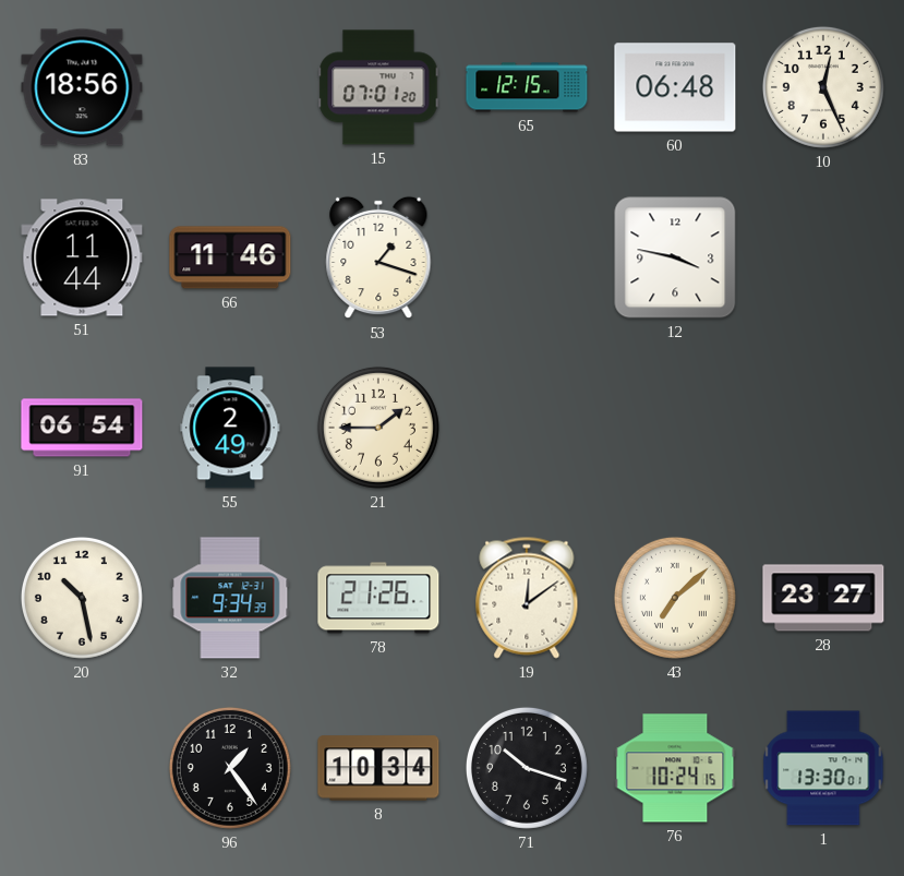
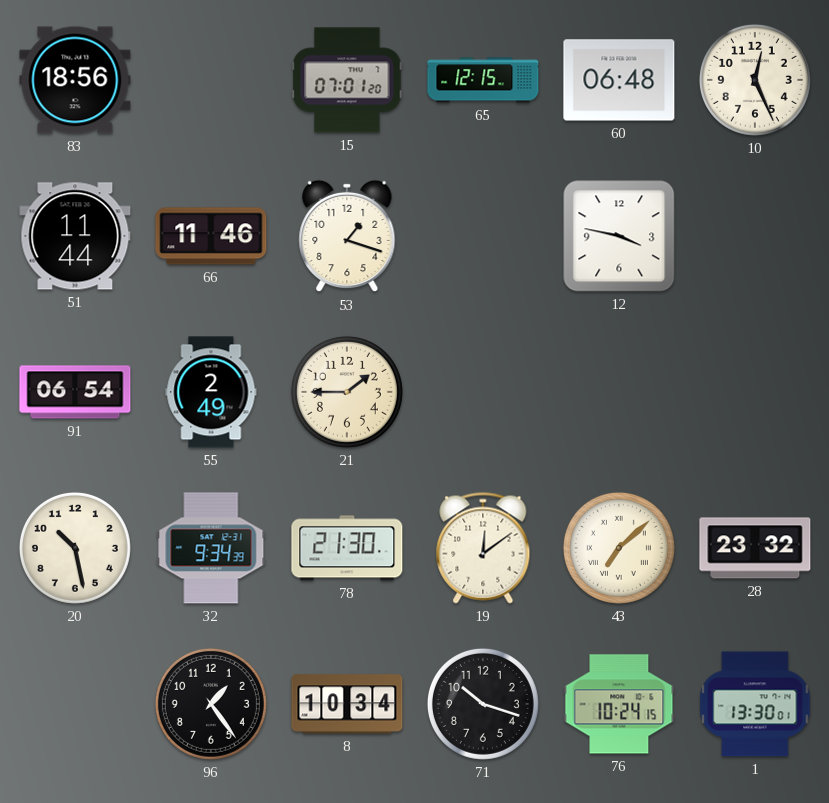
78: 21:26 -> 21:30 (347, 548)
28: 23:27 -> 23:32 (755, 548)
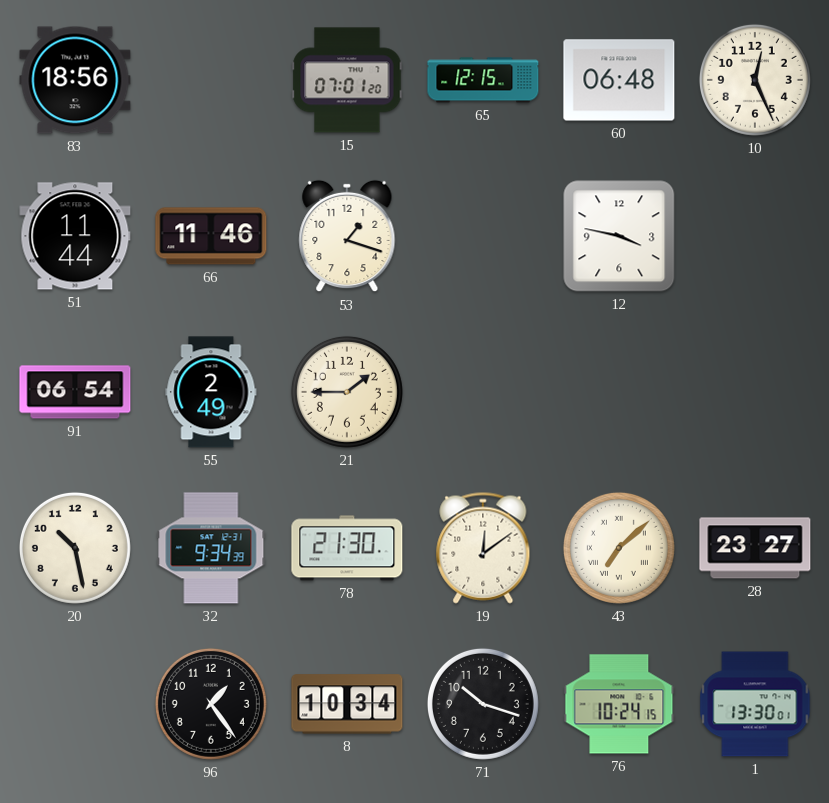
28: 23:32 -> 23:27 (755, 548)
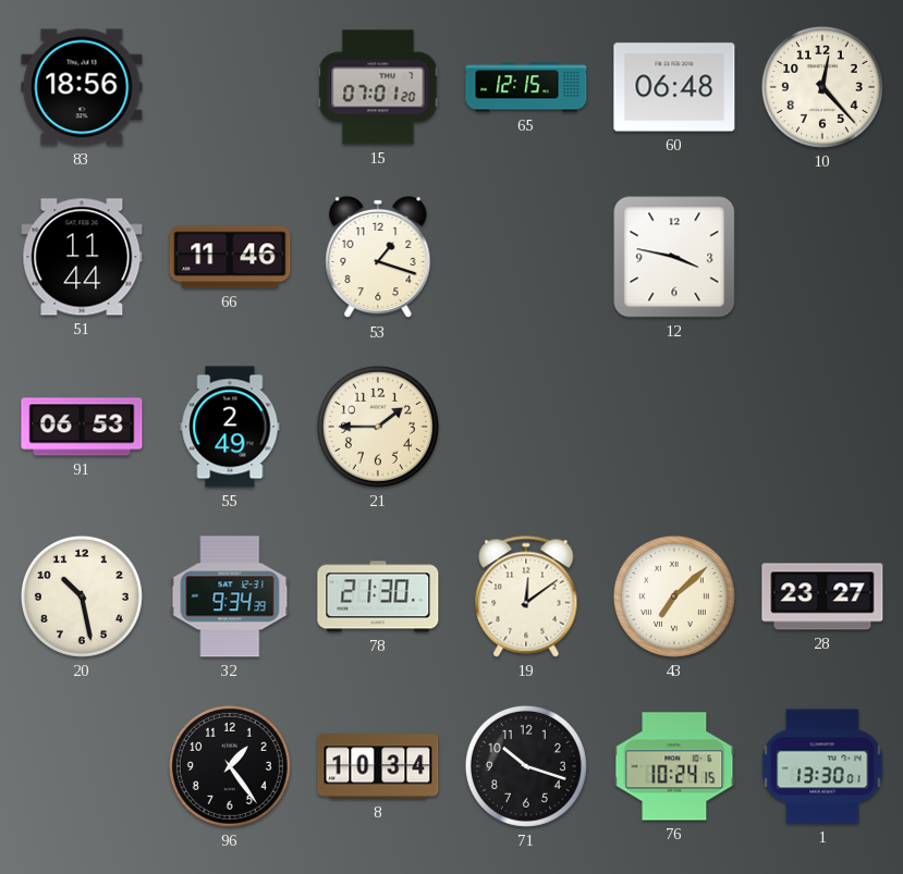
10: 12:26 -> 12:23 (822, 87)
91: 06:54 -> 06:53 (82, 427)
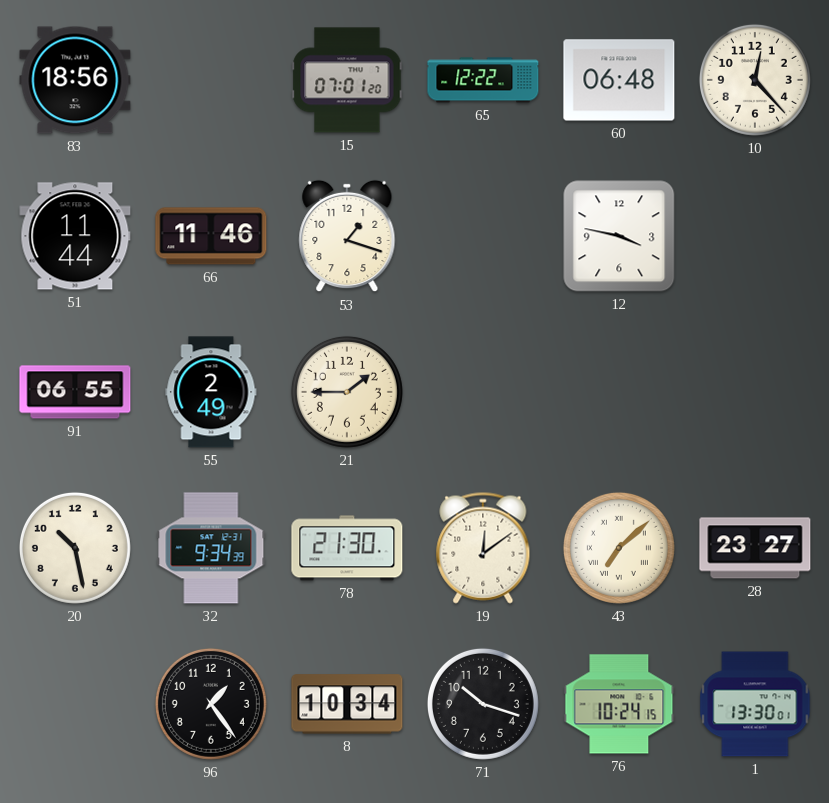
65: 12:15 -> 12:22 (483, 80)
91: 06:53 -> 06:55 (75, 392)
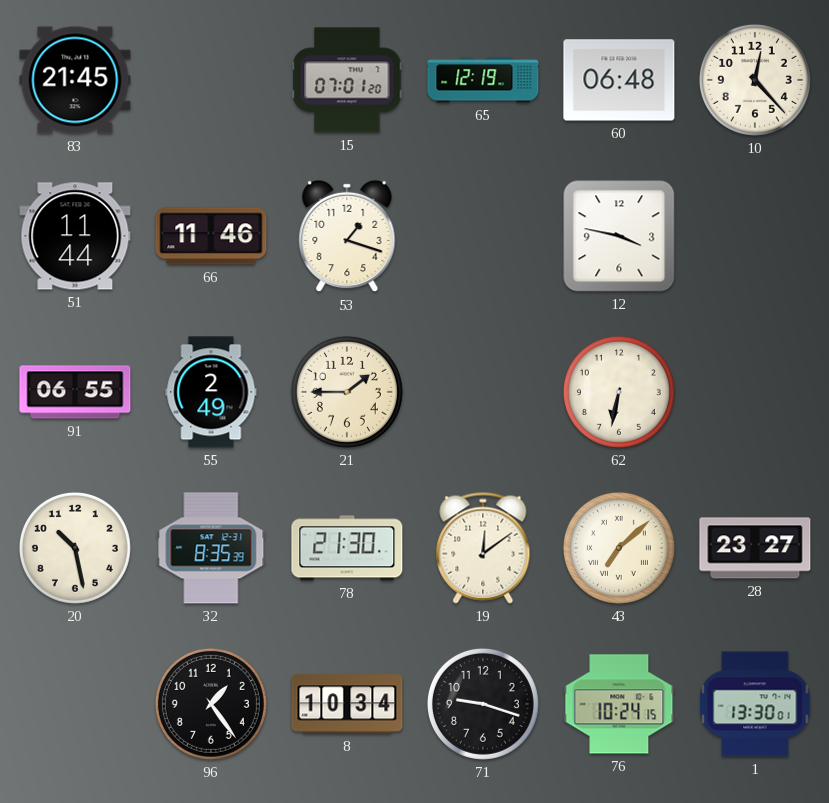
83: 18:56 -> 21:45 (75, 80)
65: 12:22 -> 12:19 (483, 80)
62: none -> 6:32 (619, 392)
32: 9:34 -> 8:35 (211, 548)
71: 10:18 -> 9:18 (483, 704)
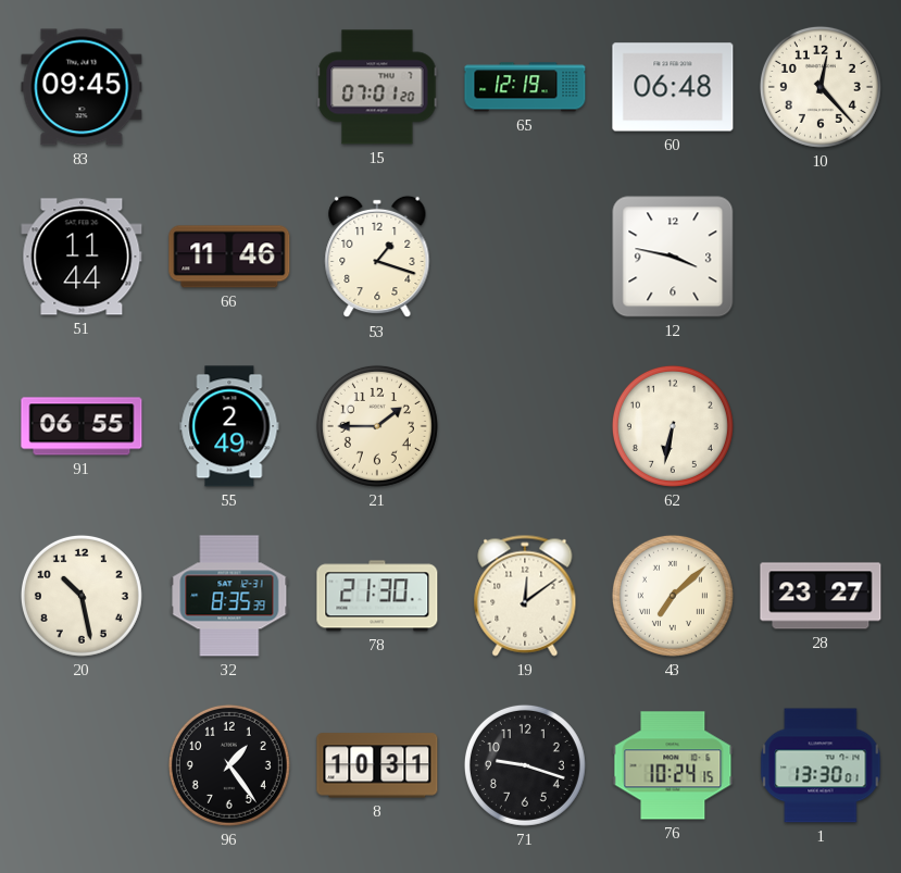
83: 21:45 -> 09:45 (82, 87)
8: 10:34 -> 10:31 (377, 765)
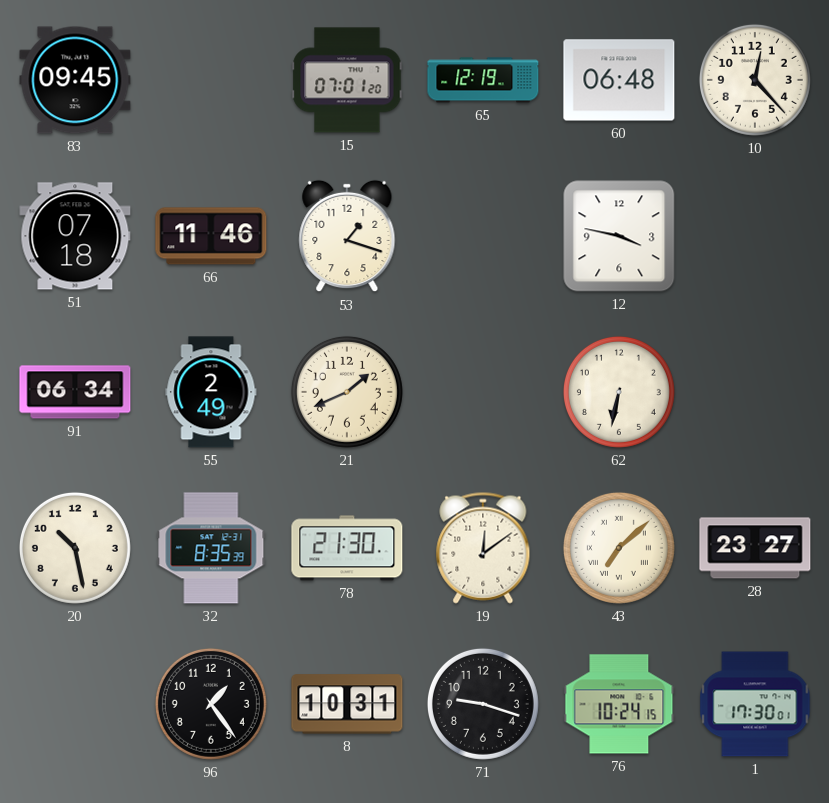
51: 11:44 -> 07:18 (75, 236)
91: 06:55 -> 06:34 (75, 392)
21: 1:45 -> 1:41 (347, 392)
1: 13:30 -> 17:30 (755, 704)
